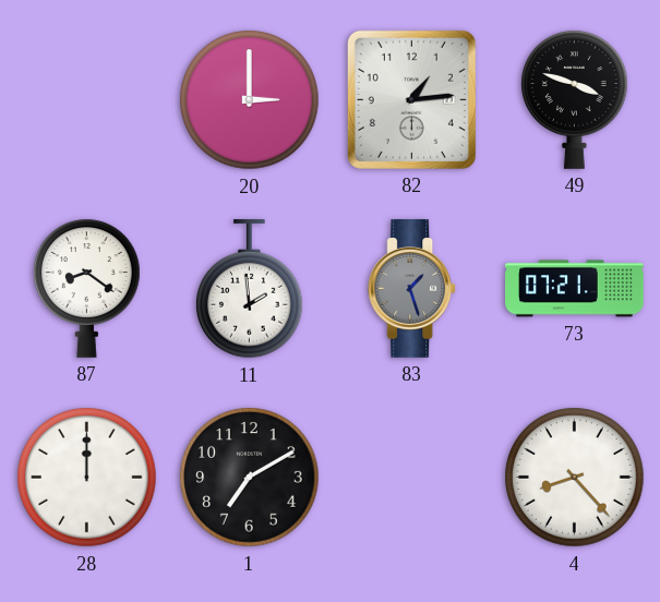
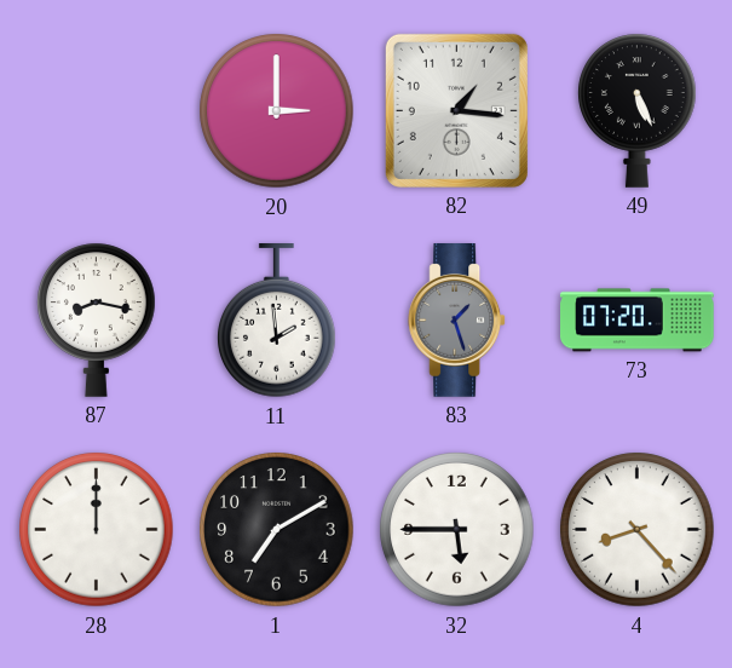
82: 1:14 -> 1:16 (456, 110)
49: 3:48 -> 5:26 (638, 110)
87: 8:21 -> 8:17 (97, 319)
73: 07:21 -> 07:20 (638, 321)
32: none -> 5:45 (457, 530)
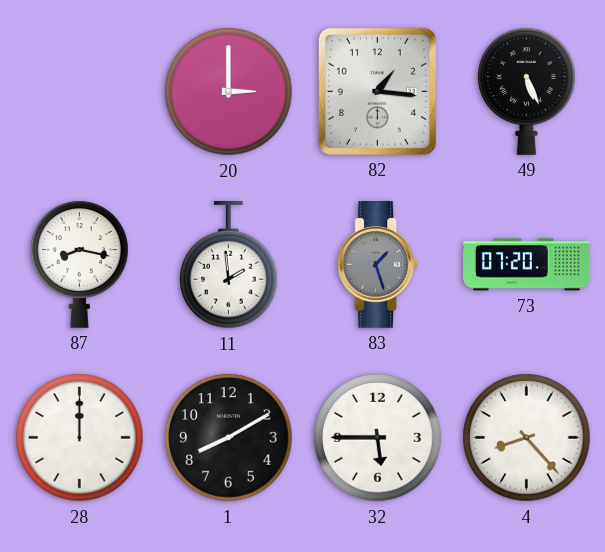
1: 7:10 -> 8:10 (229, 438)
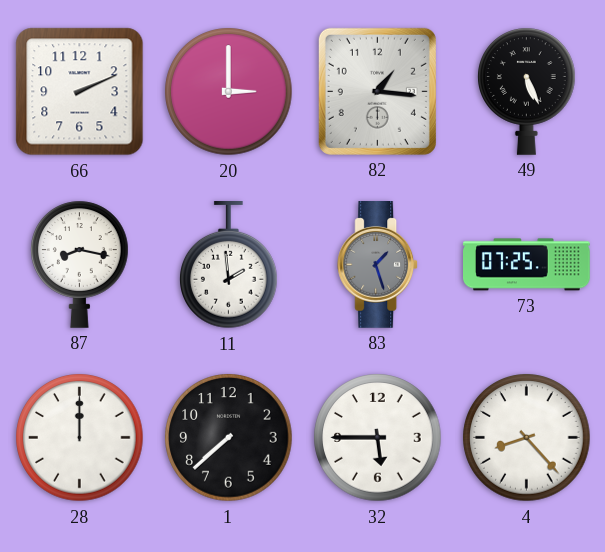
66: none -> 2:11 (80, 92)
73: 07:20 -> 07:25 (527, 265)
1: 8:10 -> 7:38 (229, 438)
